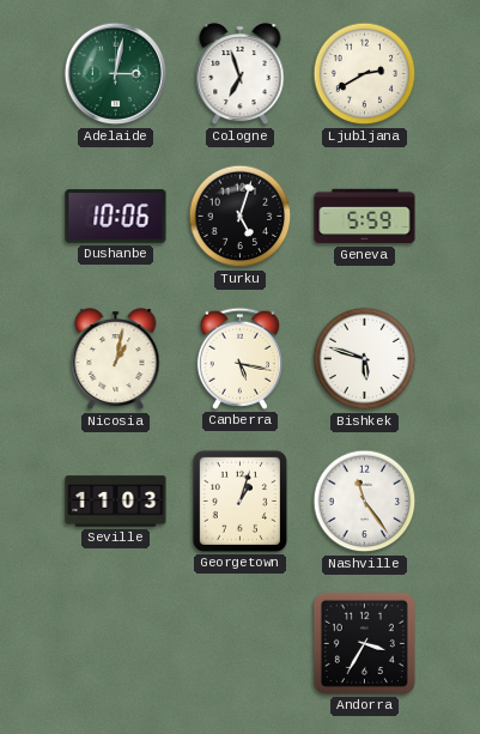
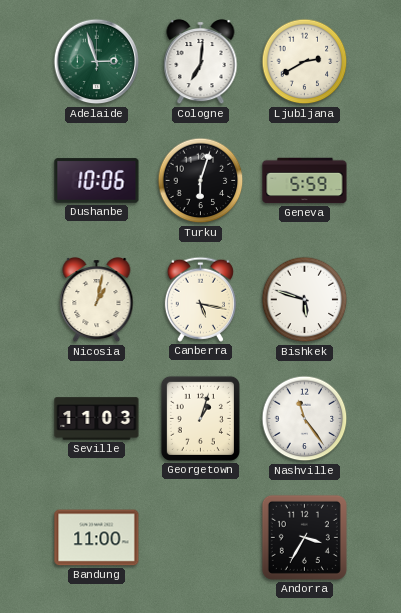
Adelaide: 3:02 -> 2:57 (97, 62)
Cologne: 6:57 -> 7:01 (201, 62)
Turku: 5:03 -> 6:03 (201, 181)
Bandung: none -> 11:00 (97, 538)
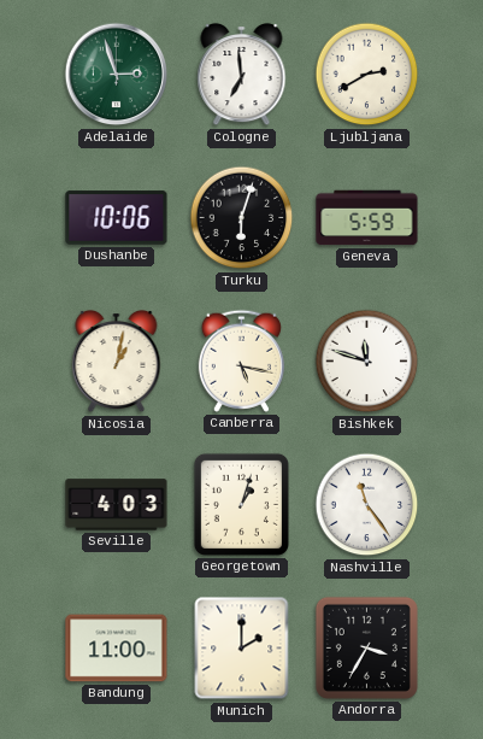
Cologne: 7:01 -> 6:59 (242, 75)
Bishkek: 5:48 -> 11:48 (367, 362)
Seville: 11:03 -> 4:03 (117, 505)
Munich: none -> 2:00 (242, 649)
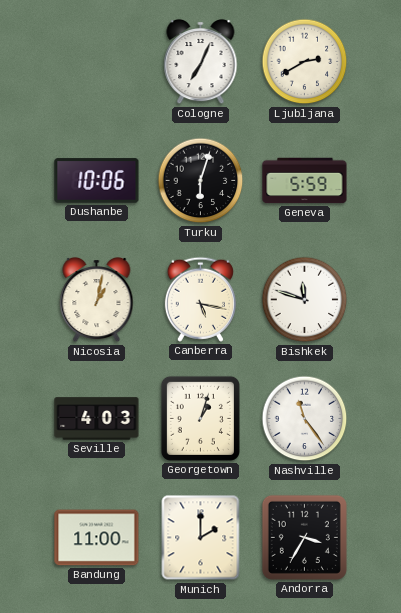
Adelaide: 2:57 -> none (117, 75)
Cologne: 6:59 -> 7:04 (201, 62)
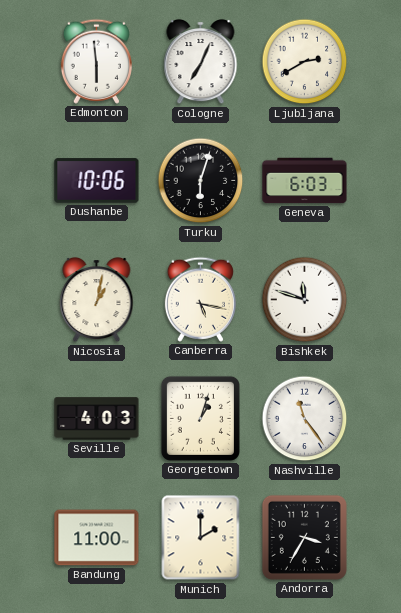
Edmonton: none -> 5:59 (96, 61)
Geneva: 5:59 -> 6:03 (305, 181)
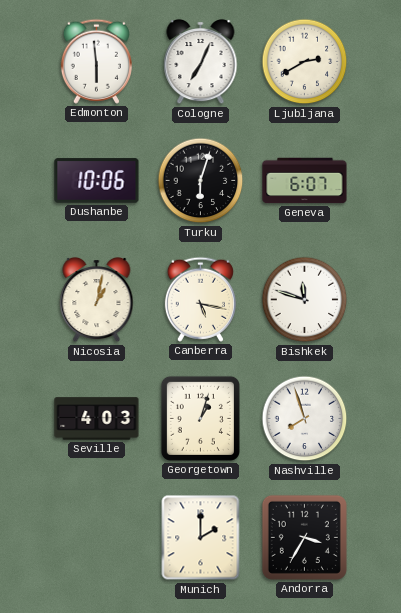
Geneva: 6:03 -> 6:07 (305, 181)
Nashville: 11:24 -> 7:57 (305, 419)
Bandung: 11:00 -> none (97, 538)
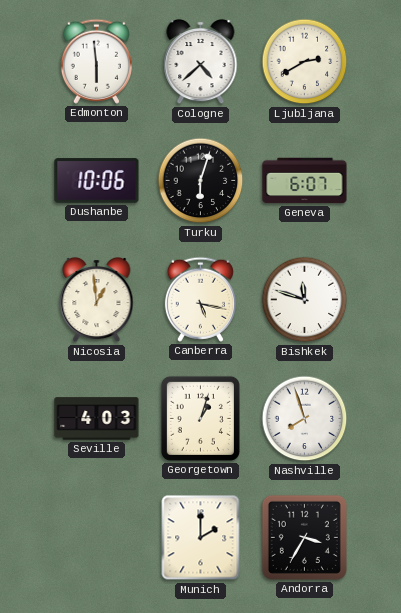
Cologne: 7:04 -> 4:38 (201, 62)
Nicosia: 1:02 -> 12:59 (97, 300)
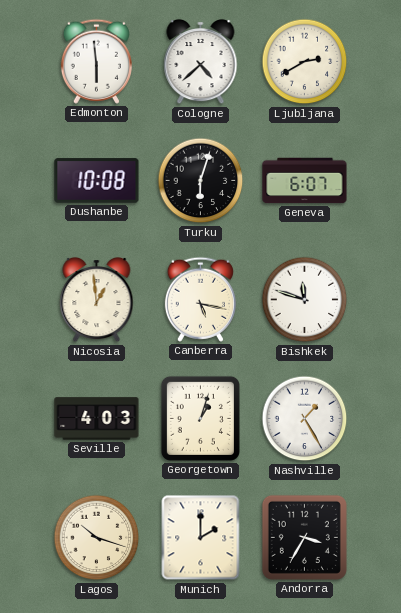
Dushanbe: 10:06 -> 10:08 (97, 181)
Nashville: 7:57 -> 1:25 (305, 419)
Lagos: none -> 10:18 (97, 538)
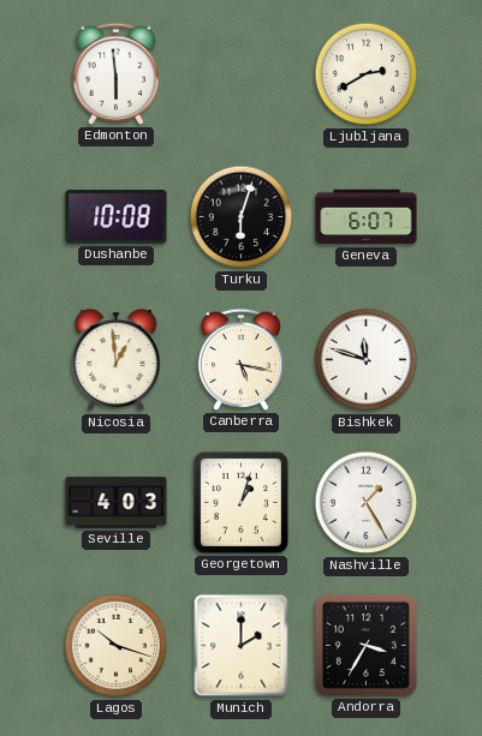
Cologne: 4:38 -> none (201, 62)
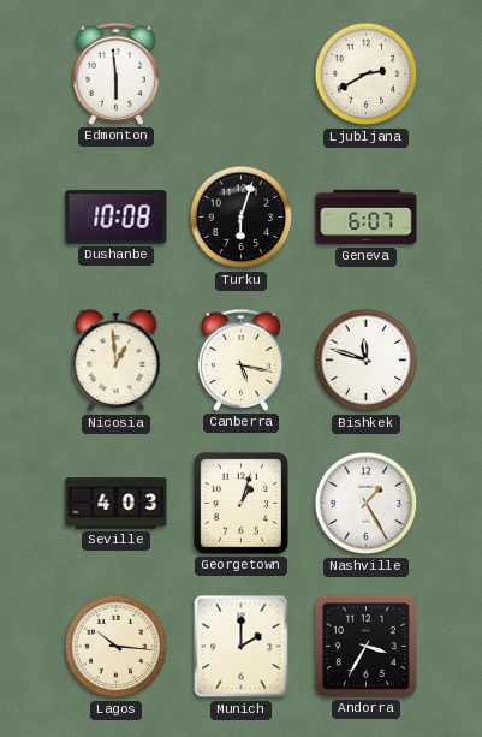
Lagos: 10:18 -> 10:16 (117, 647)
